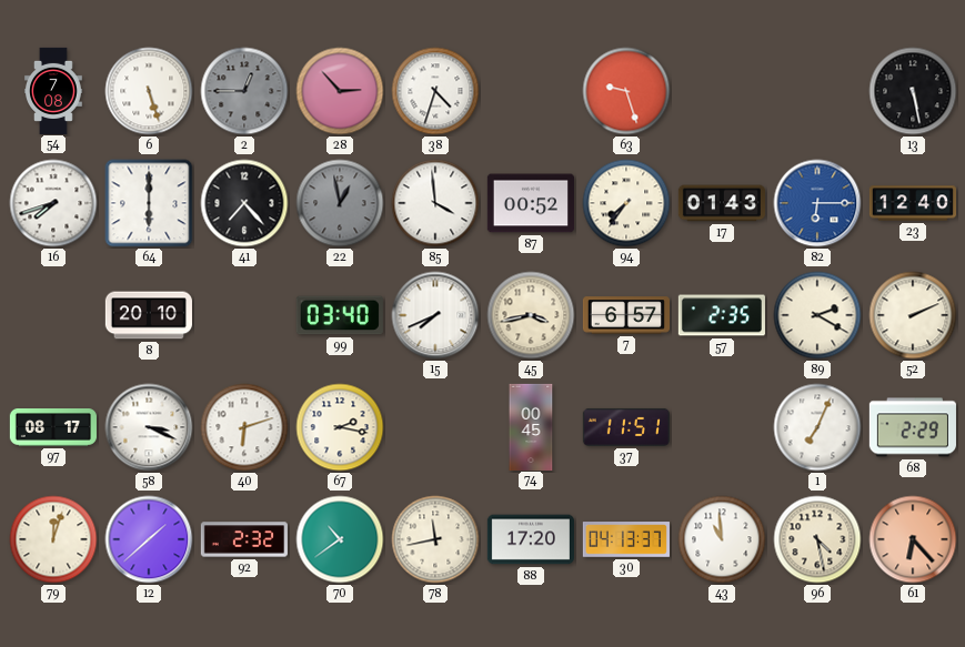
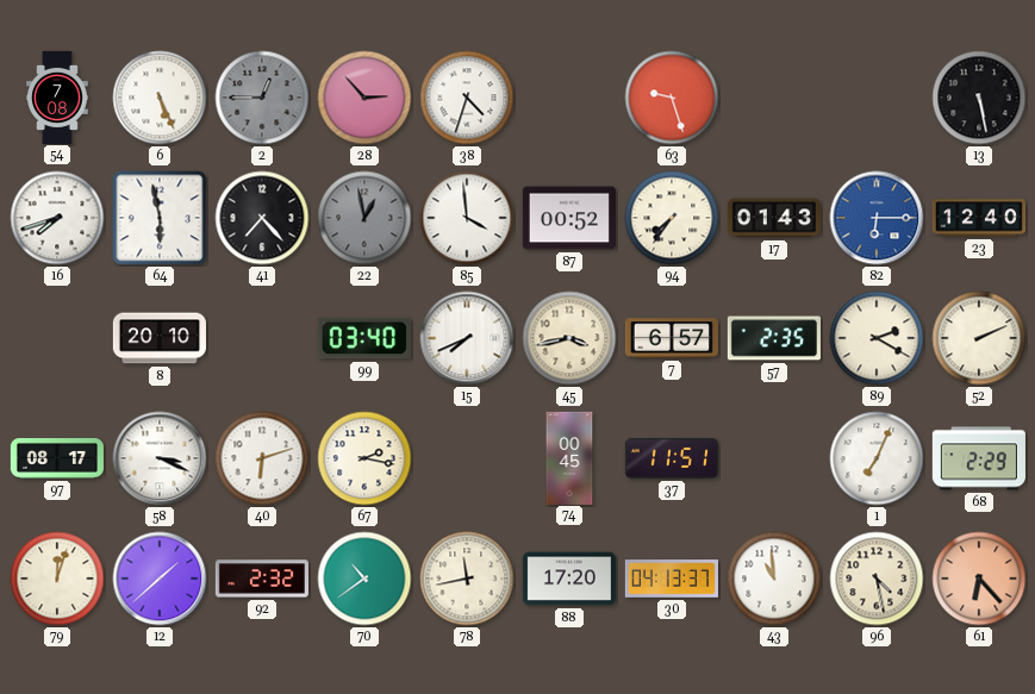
6: 5:27 -> 5:26 (160, 98)
64: 6:00 -> 5:58 (160, 218)
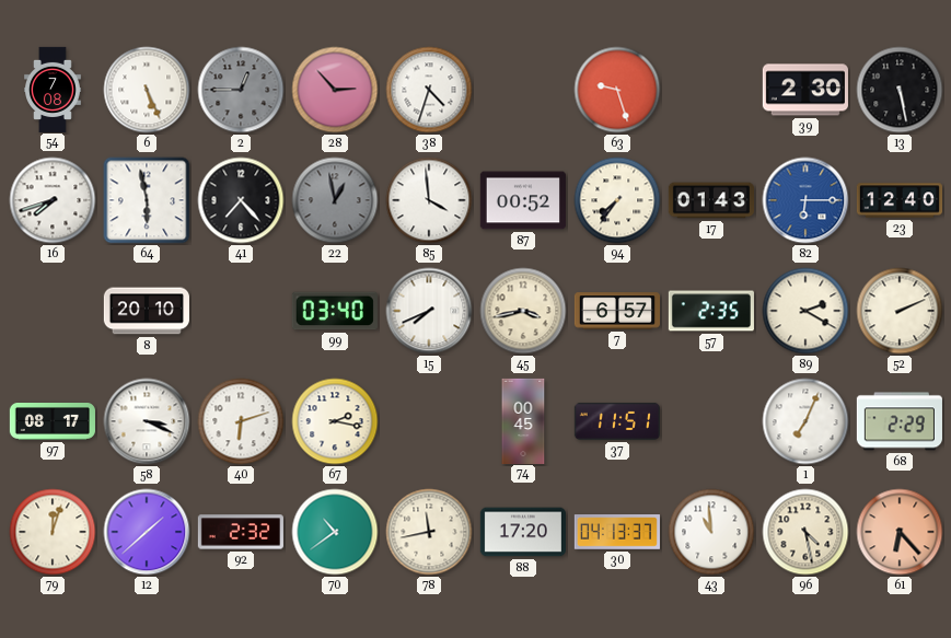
39: none -> 2:30 (805, 90)
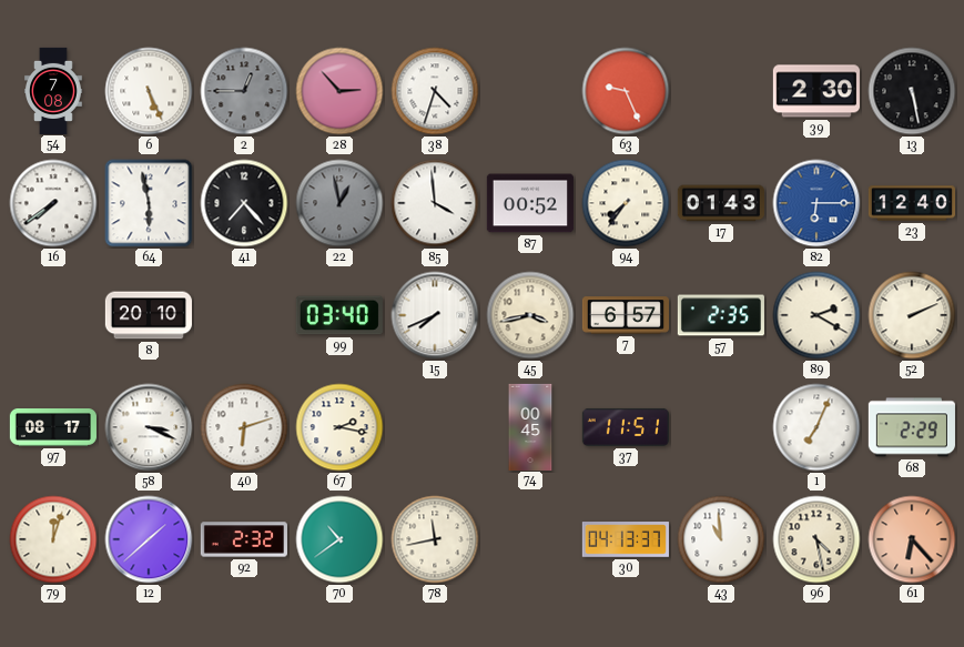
63: 9:27 -> 9:26 (626, 91)
16: 7:42 -> 7:39 (53, 203)
88: 17:20 -> none (523, 532)
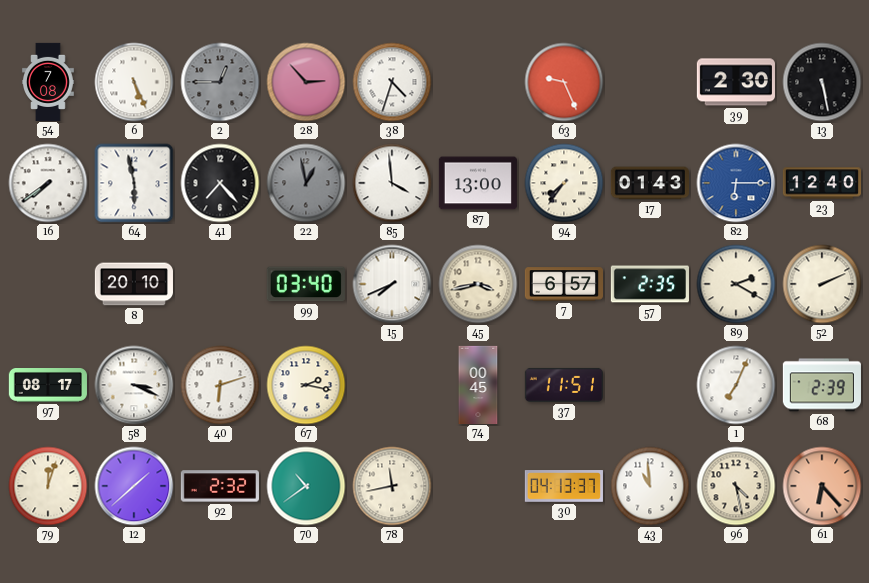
87: 00:52 -> 13:00 (478, 183)
68: 2:29 -> 2:39 (822, 385)
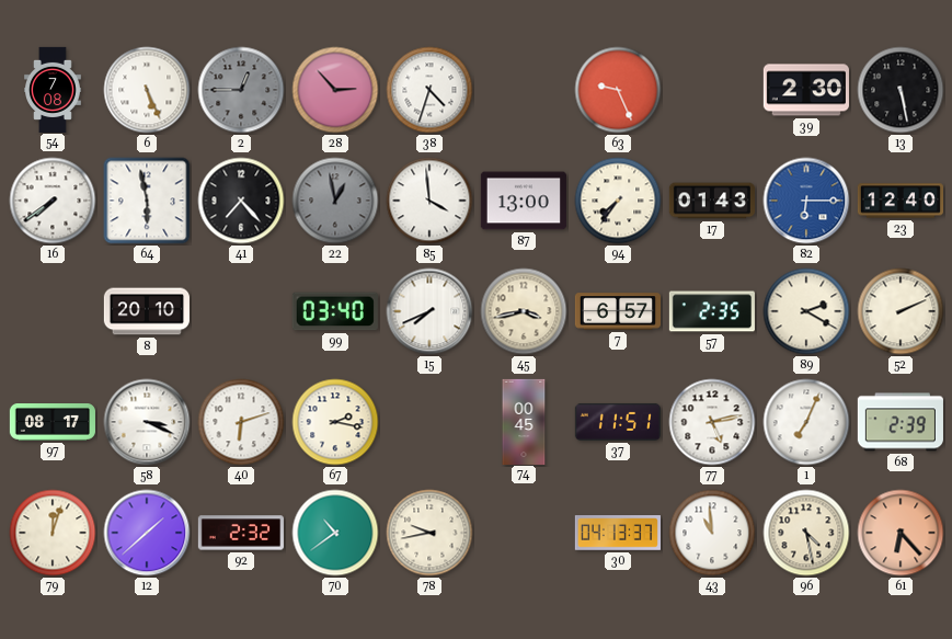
77: none -> 5:13 (712, 422)
78: 11:43 -> 9:43 (429, 533)
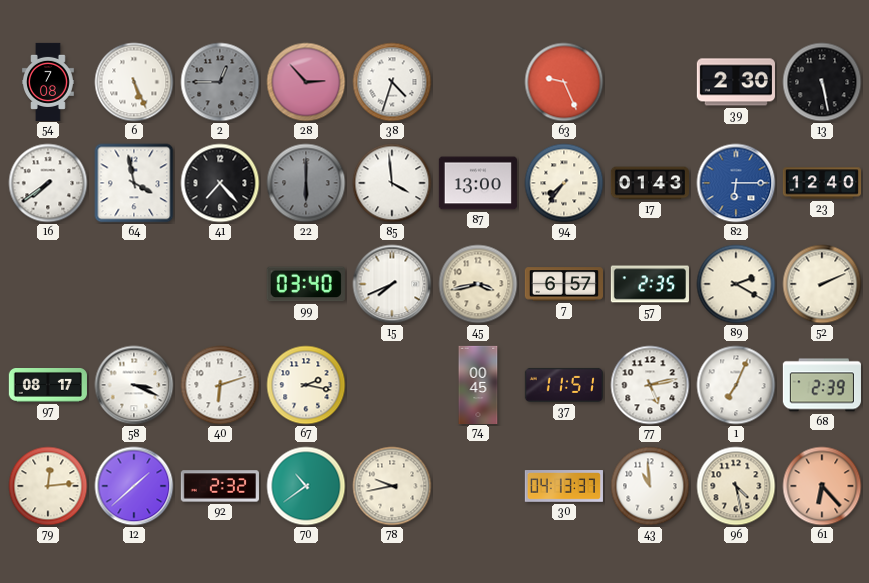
64: 5:58 -> 3:58 (134, 183)
22: 12:58 -> 6:00 (306, 183)
8: 20:10 -> none (147, 311)
79: 12:03 -> 12:14 (48, 486)
